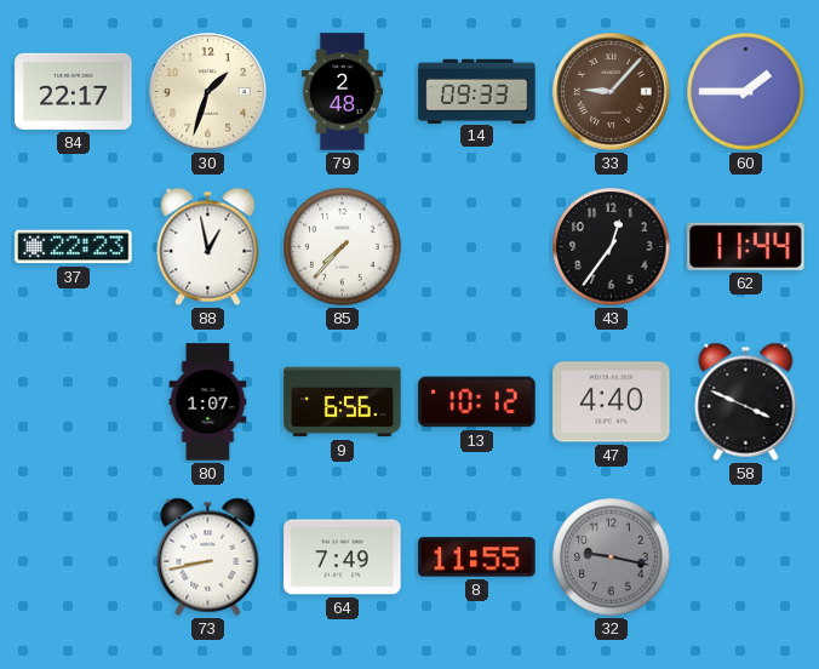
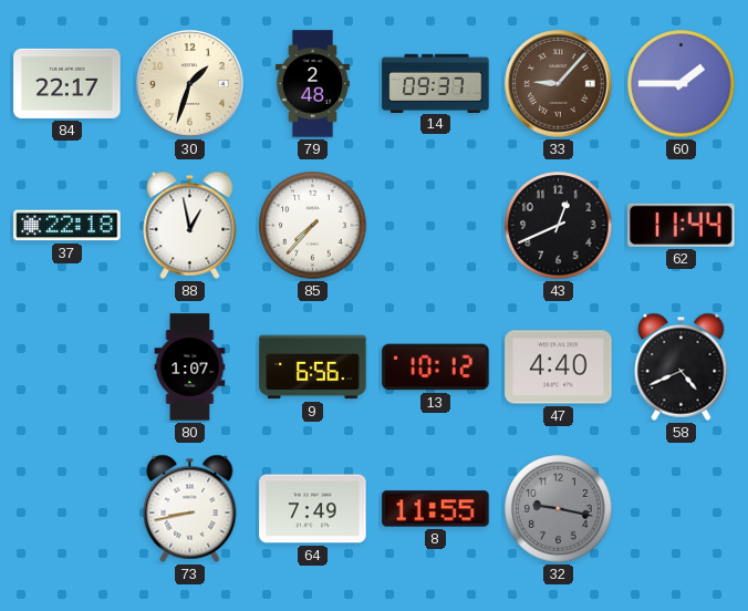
14: 09:33 -> 09:37 (436, 83)
37: 22:23 -> 22:18 (67, 226)
43: 12:36 -> 12:41 (559, 226)
58: 3:49 -> 4:41 (682, 366)
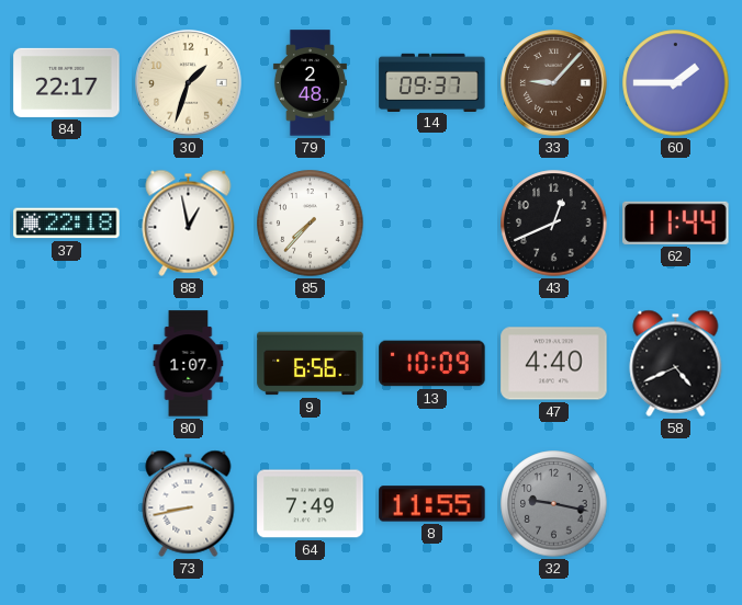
13: 10:12 -> 10:09 (432, 364)
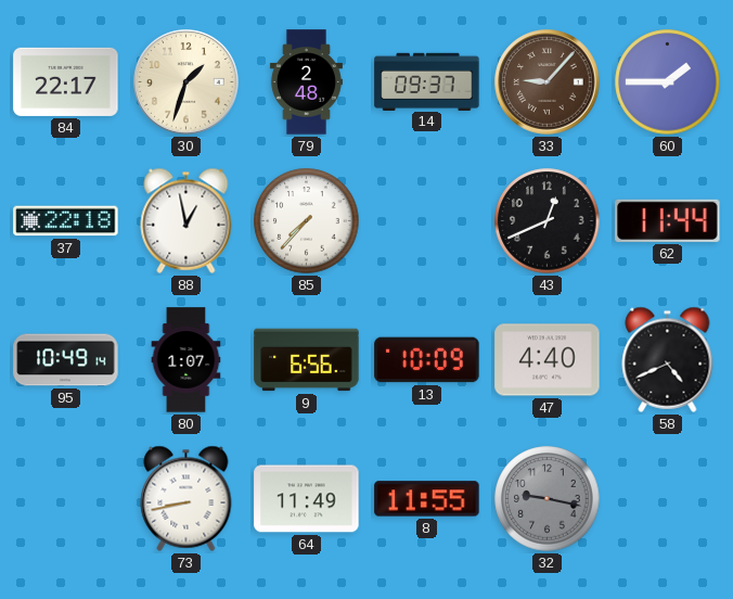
95: none -> 10:49 (66, 360)
64: 7:49 -> 11:49 (307, 499)
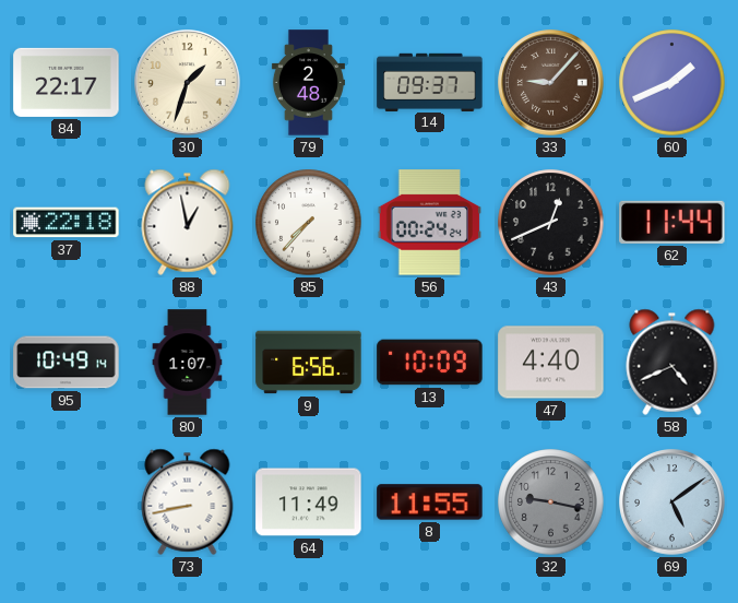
60: 1:45 -> 1:41 (672, 83)
56: none -> 00:24 (429, 223)
69: none -> 5:09 (672, 503)
